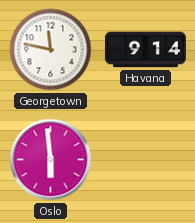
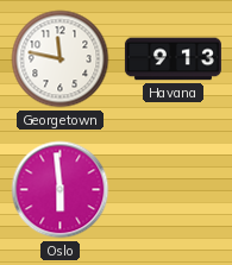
Havana: 9:14 -> 9:13 (173, 59)
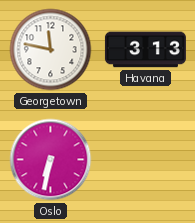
Havana: 9:13 -> 3:13 (145, 50)
Oslo: 5:59 -> 6:32 (51, 160)
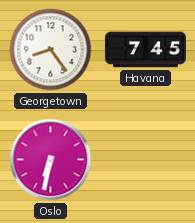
Georgetown: 11:47 -> 8:24 (51, 50)
Havana: 3:13 -> 7:45 (145, 50)
